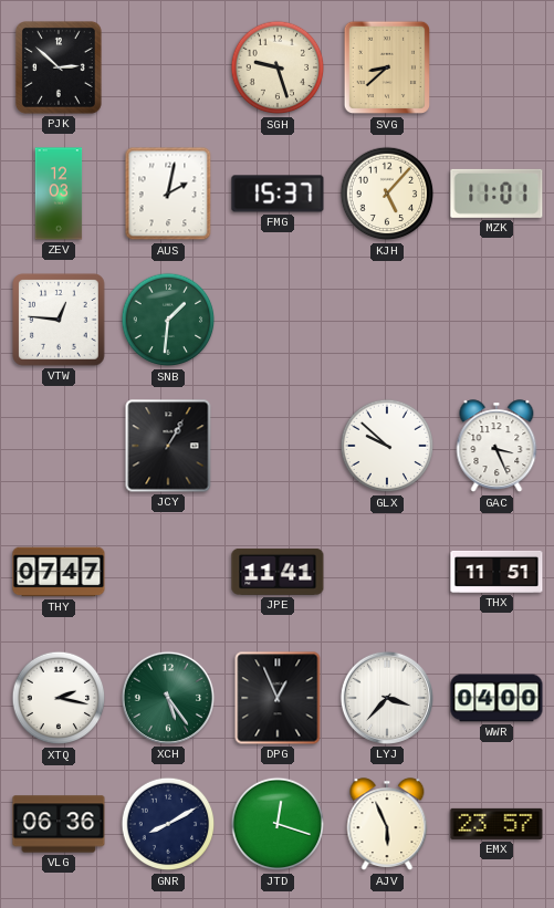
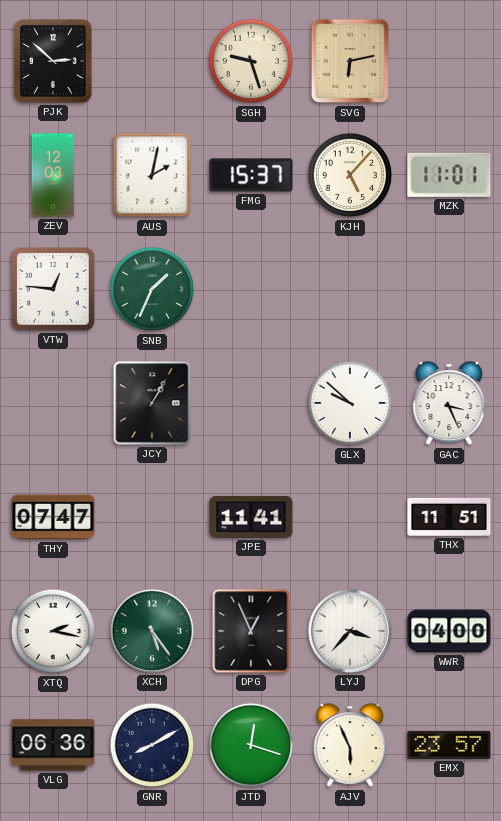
SVG: 8:38 -> 6:13 (349, 61)
SNB: 1:31 -> 1:34 (152, 289)
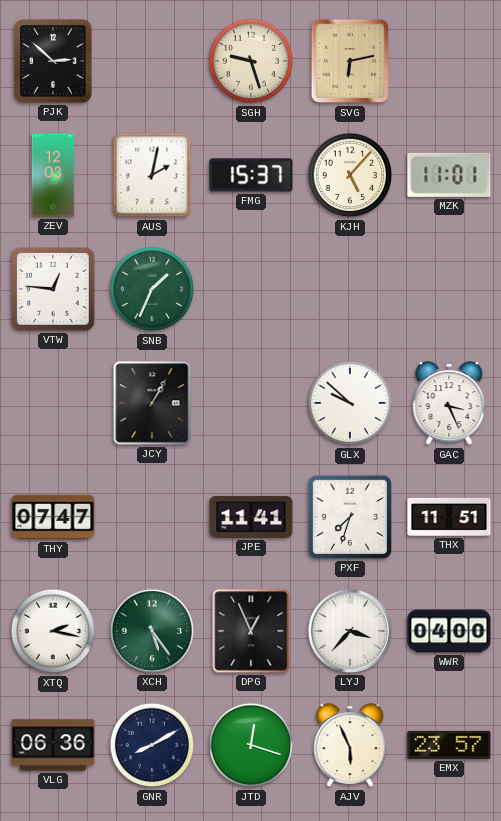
PXF: none -> 7:33 (350, 517)
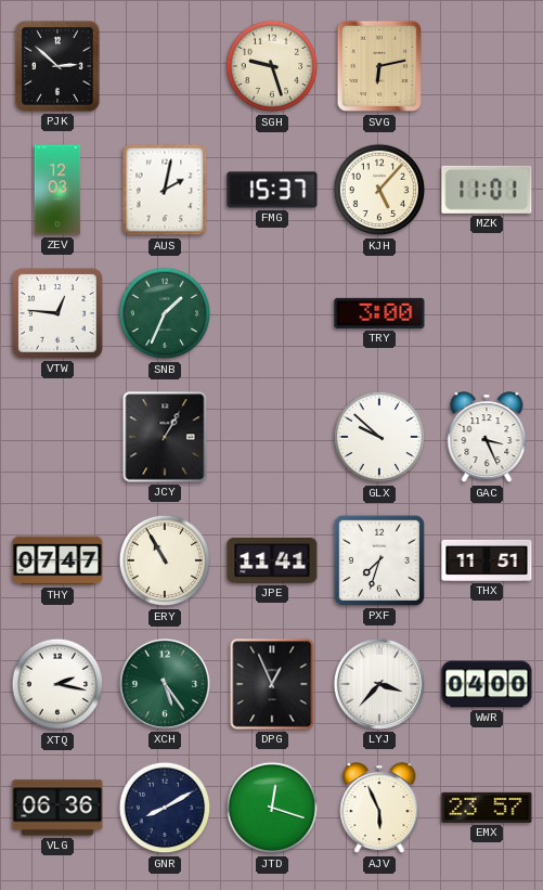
TRY: none -> 3:00 (379, 313)
ERY: none -> 10:55 (165, 560)
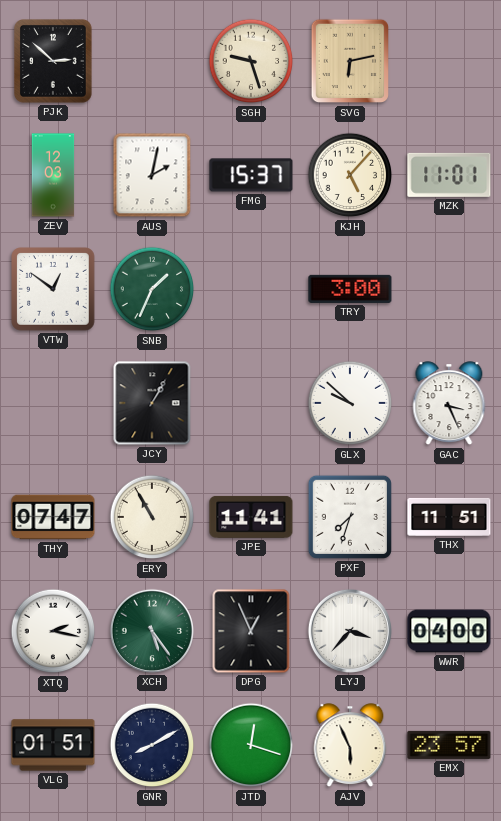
VTW: 12:46 -> 12:51 (53, 289)
VLG: 06:36 -> 01:51 (53, 745)
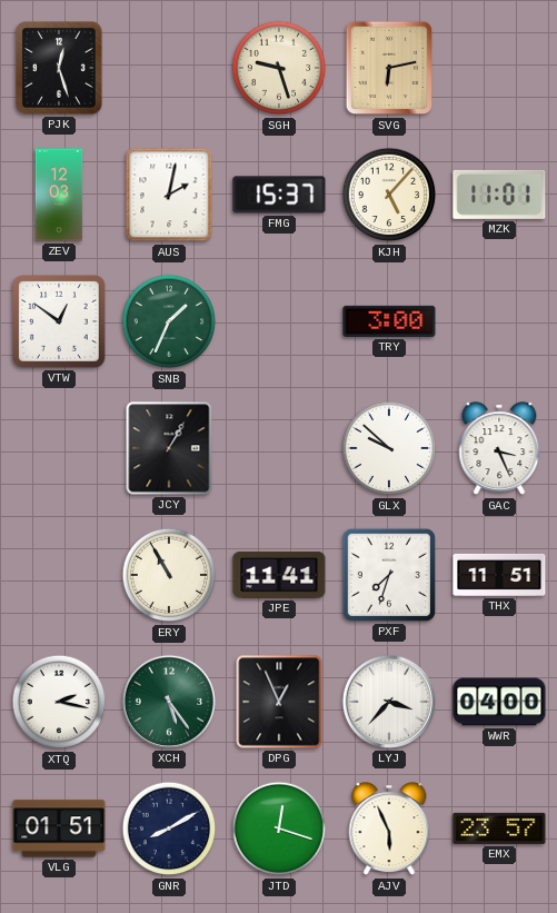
PJK: 2:52 -> 12:27 (59, 69)
THY: 07:47 -> none (53, 517)
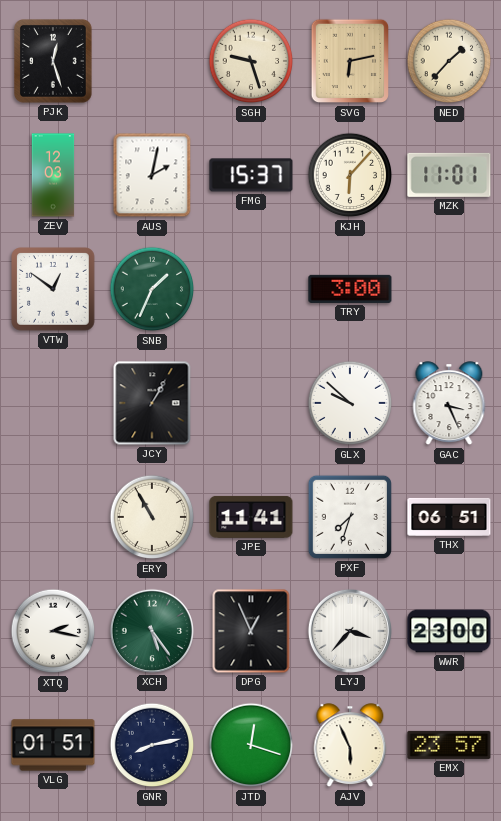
NED: none -> 1:37 (449, 61)
KJH: 5:07 -> 6:07 (350, 175)
THX: 11:51 -> 06:51 (449, 517)
WWR: 04:00 -> 23:00 (449, 631)
GNR: 8:10 -> 8:13 (152, 745)
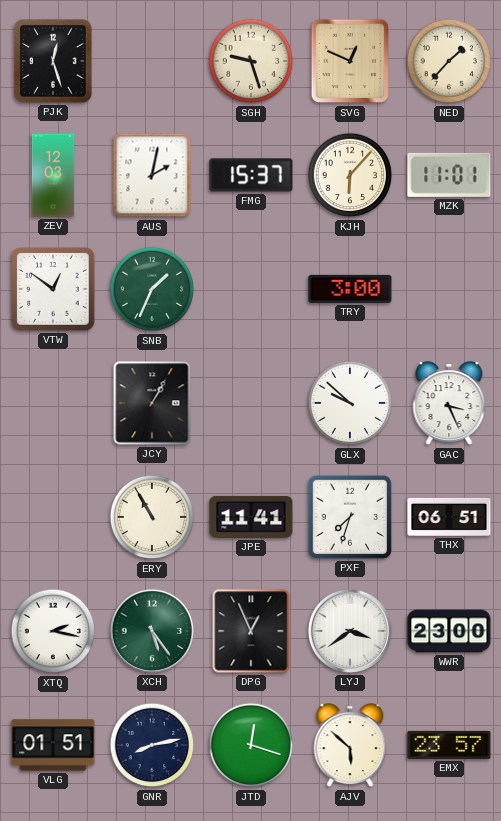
SVG: 6:13 -> 12:49 (349, 61)
LYJ: 3:37 -> 3:39 (350, 631)
AJV: 5:56 -> 5:52 (350, 746)
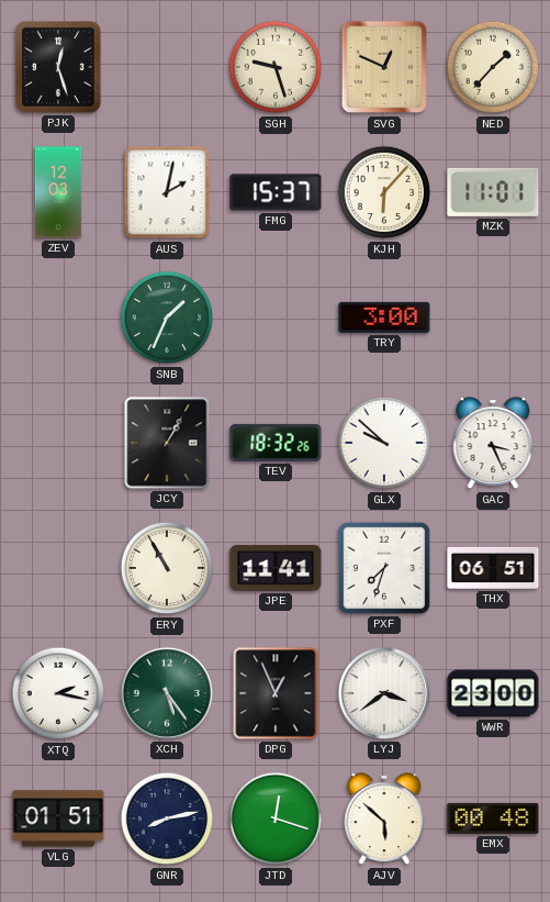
VTW: 12:51 -> none (53, 289)
TEV: none -> 18:32 (276, 443)
EMX: 23:57 -> 00:48 (493, 819)
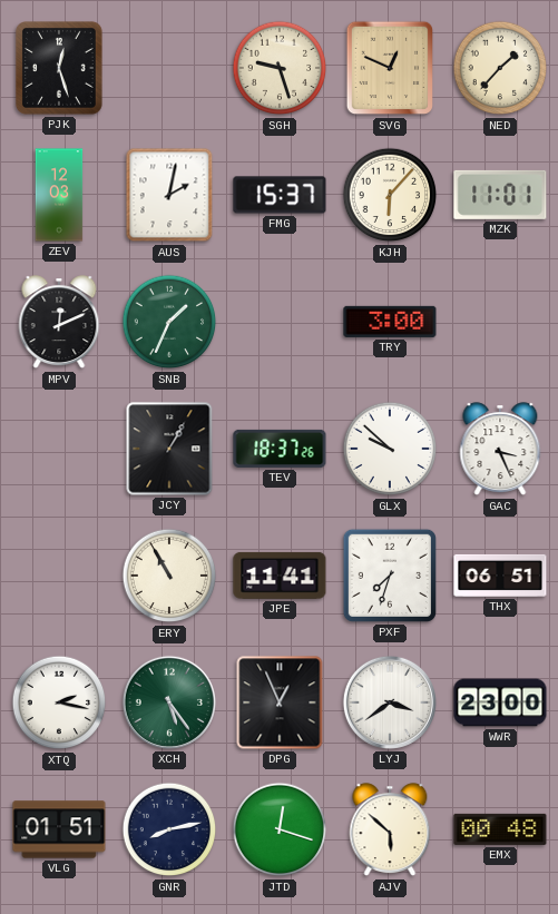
MPV: none -> 12:11 (59, 323)
TEV: 18:32 -> 18:37 (280, 449)
